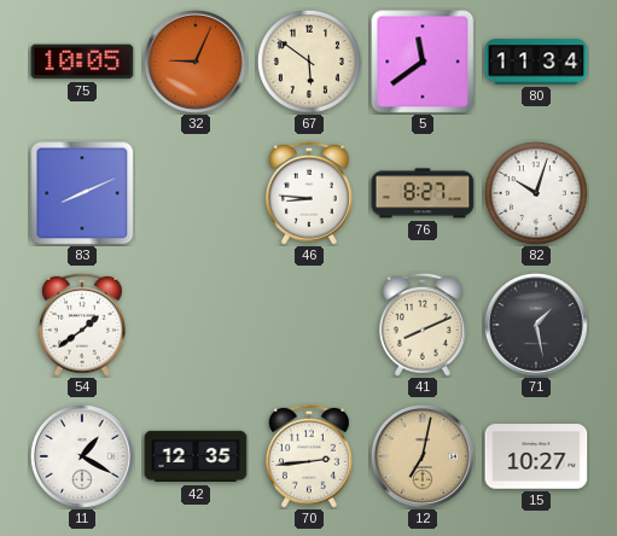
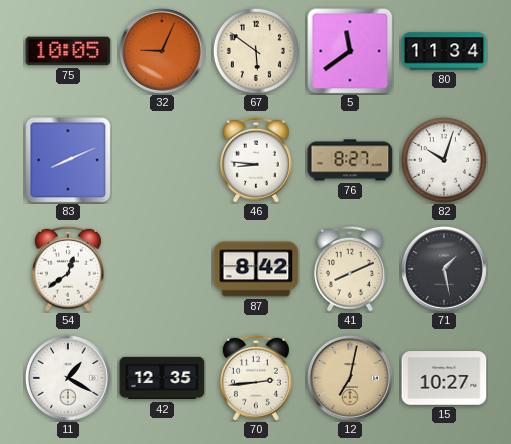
54: 1:39 -> 12:39 (68, 269)
87: none -> 8:42 (256, 269)
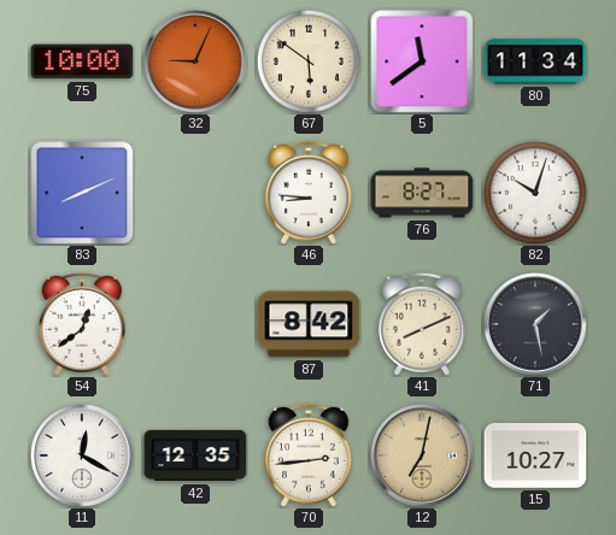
75: 10:05 -> 10:00 (82, 61)
11: 1:20 -> 12:20 (83, 457)
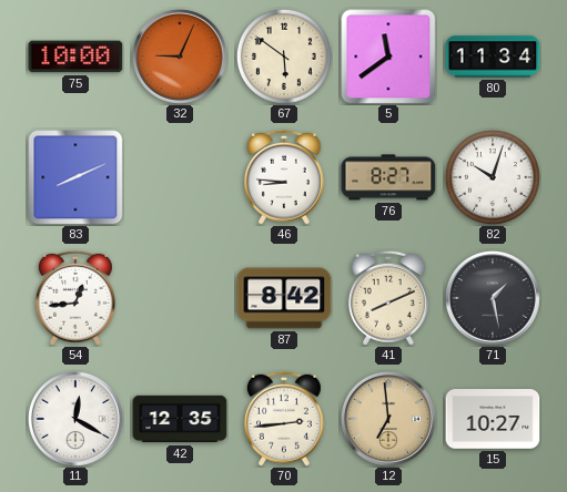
54: 12:39 -> 12:44 (75, 298)
12: 7:02 -> 6:59 (389, 420)
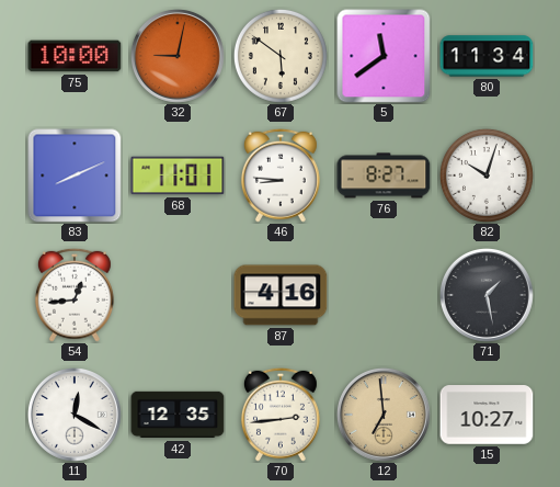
32: 9:04 -> 9:02 (179, 57)
68: none -> 11:01 (178, 175)
87: 8:42 -> 4:16 (281, 295)
41: 8:11 -> none (388, 298)
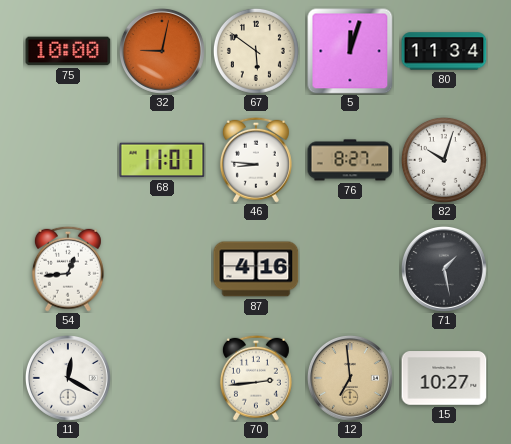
5: 11:39 -> 12:03 (350, 51)
83: 8:11 -> none (75, 175)
42: 12:35 -> none (178, 415)
